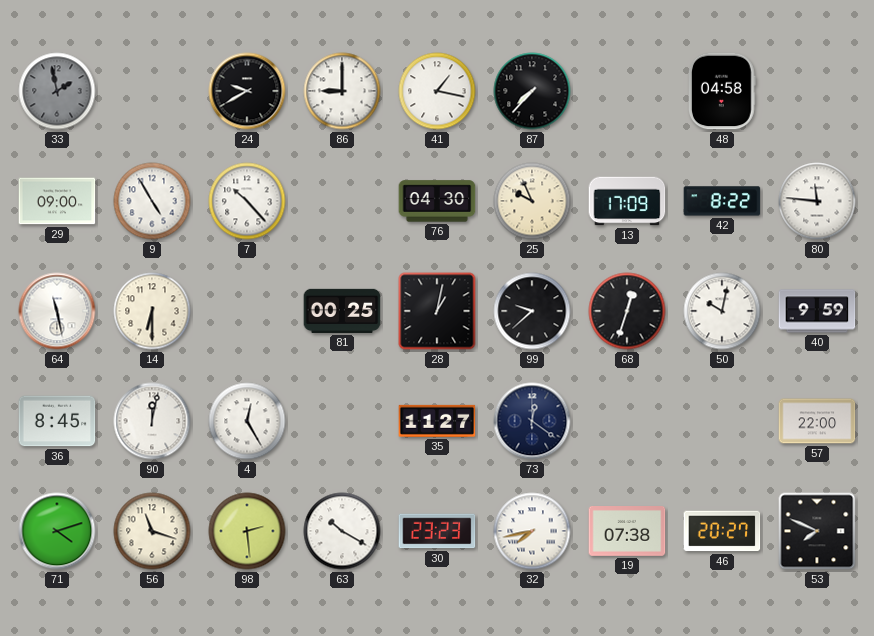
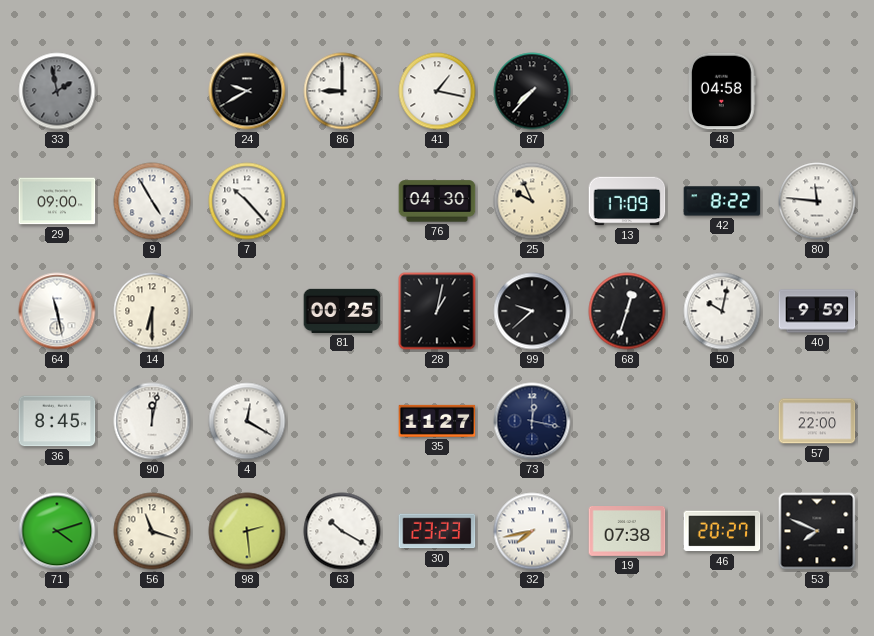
4: 12:25 -> 12:20 (247, 421)
73: 12:21 -> 12:17 (532, 421)
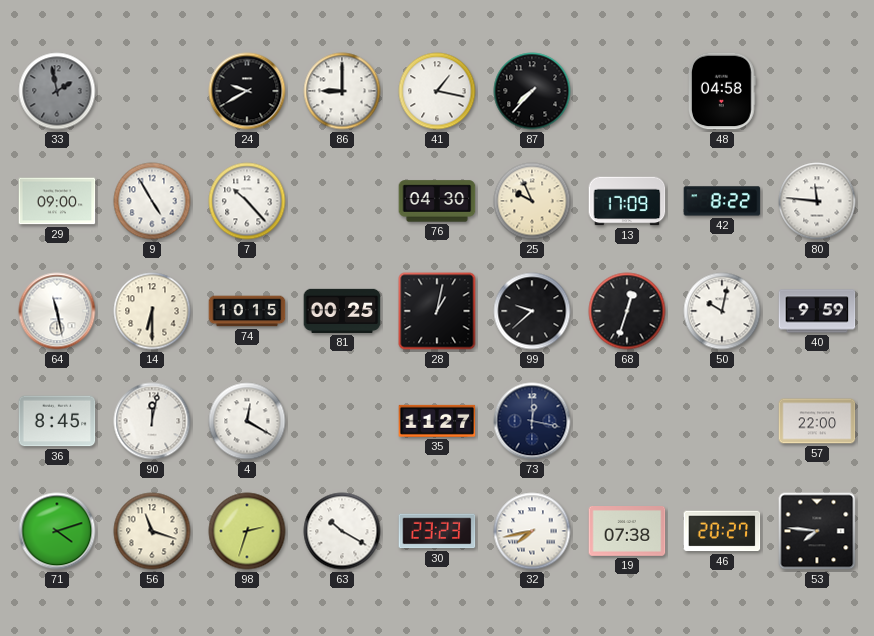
74: none -> 10:15 (247, 311)
98: 2:29 -> 2:33 (247, 531)
53: 7:49 -> 7:46 (817, 531)
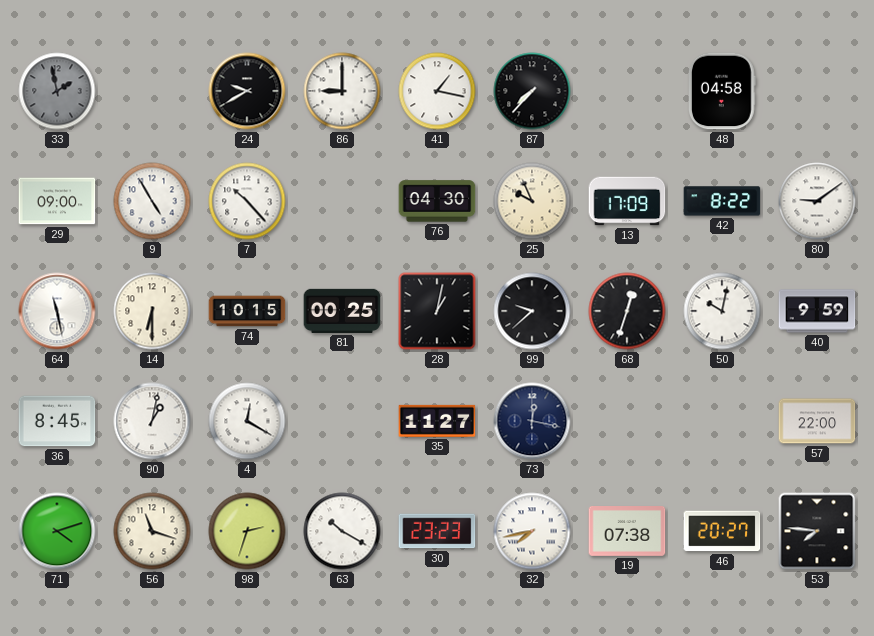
80: 11:46 -> 9:09 (817, 201)
90: 12:02 -> 1:02 (152, 421)
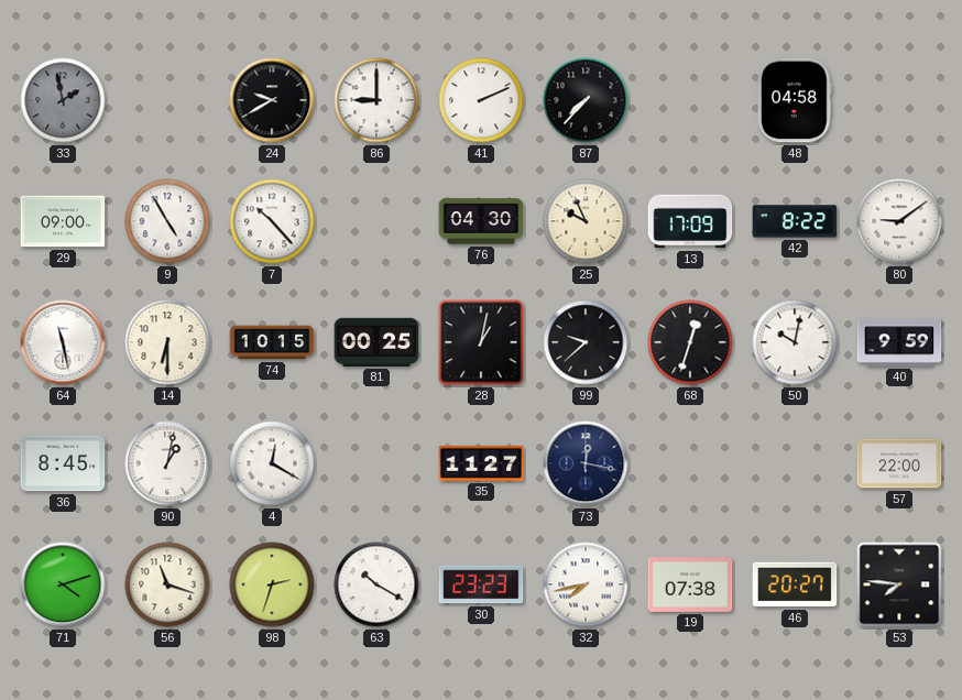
41: 1:17 -> 2:11 (481, 100)
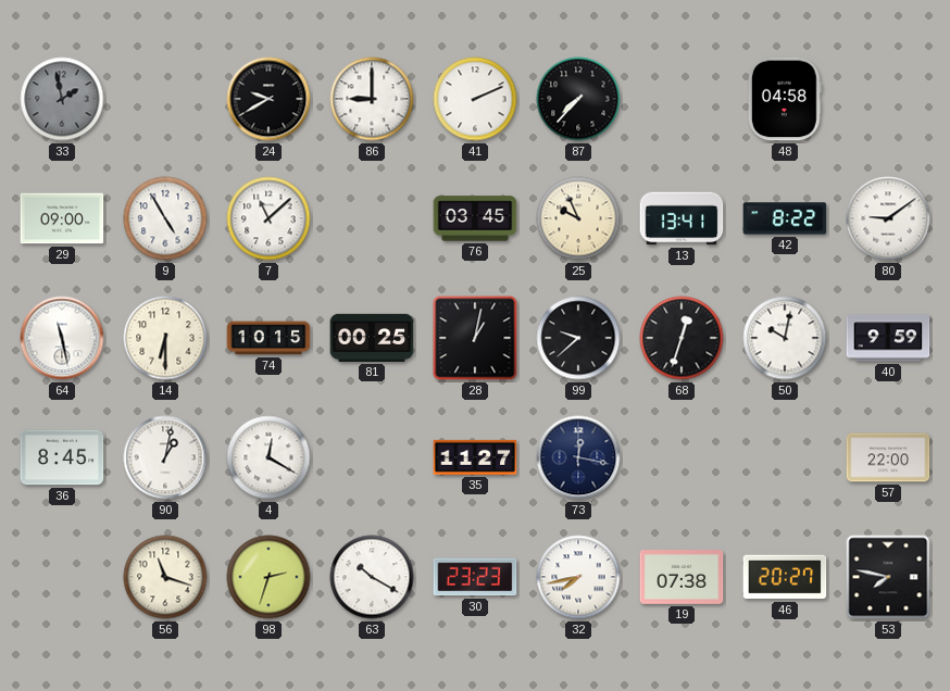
7: 10:23 -> 11:08 (268, 218)
76: 04:30 -> 03:45 (475, 218)
13: 17:09 -> 13:41 (682, 218)
71: 4:12 -> none (63, 584)
53: 7:46 -> 7:47 (888, 577)
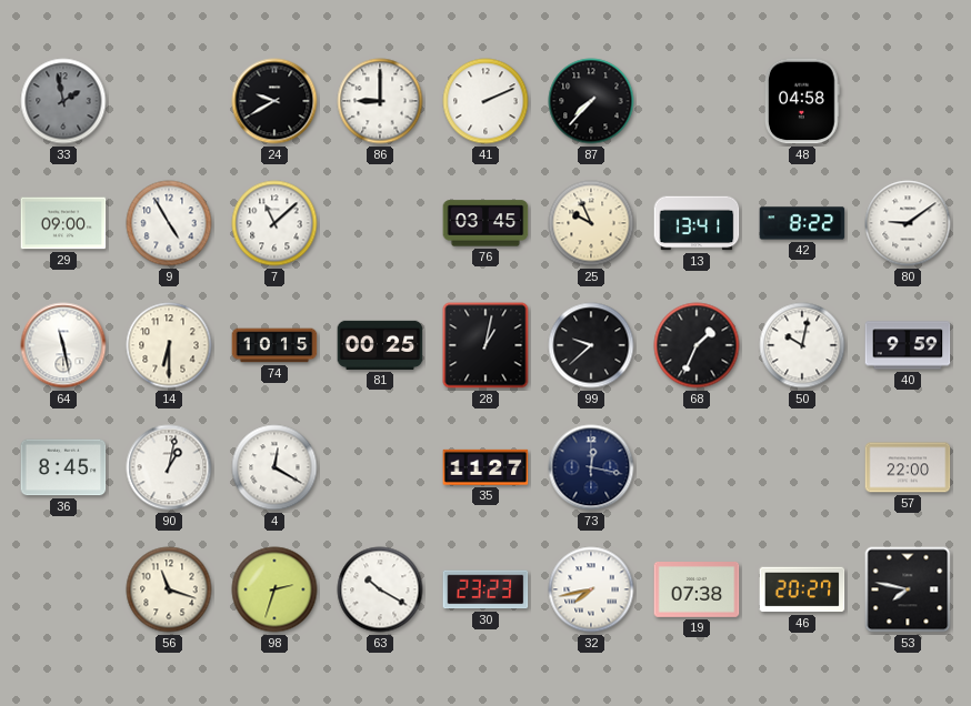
68: 12:33 -> 1:34 (697, 345)
